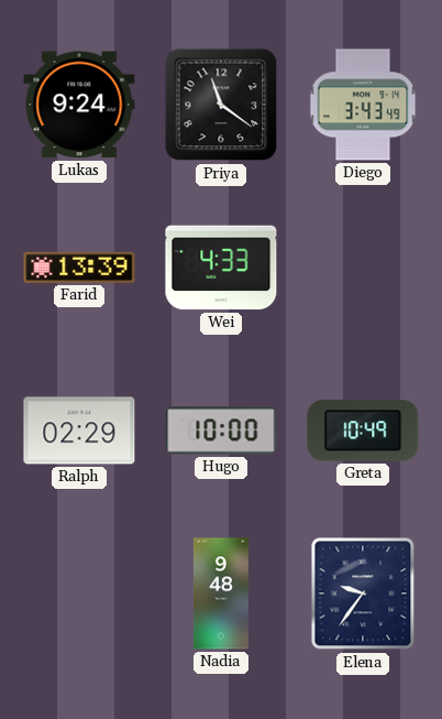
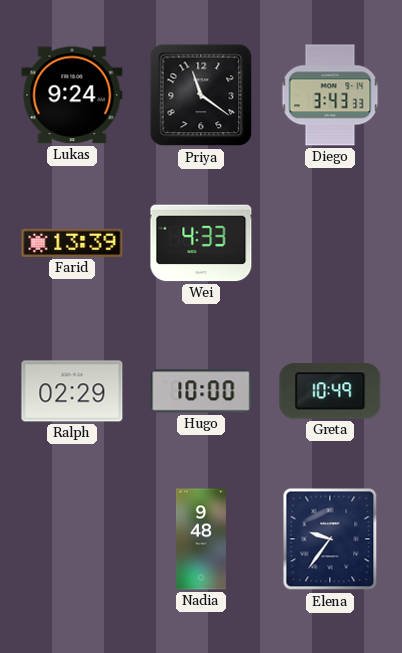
Diego: 3:43:49 -> 3:43:33 (330, 95)
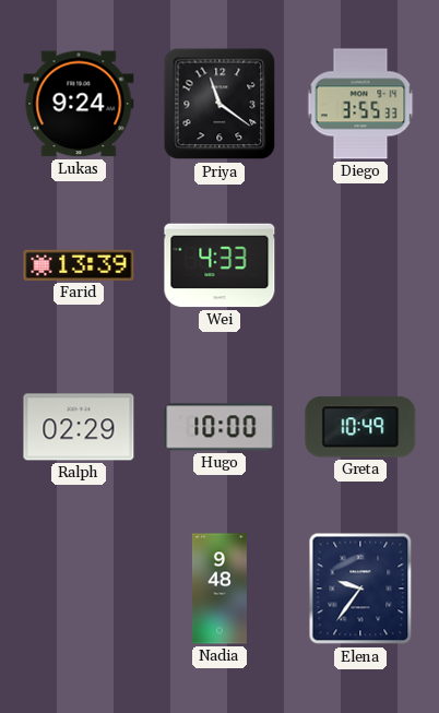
Diego: 3:43 -> 3:55 (360, 104)
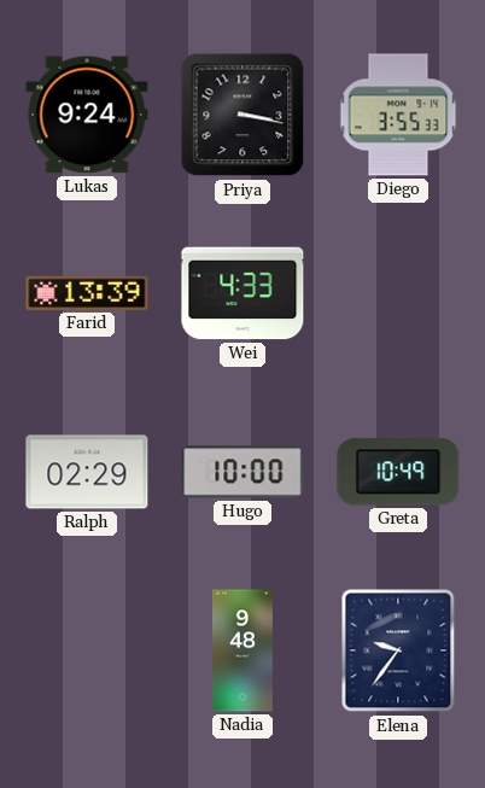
Priya: 11:21 -> 3:17 (242, 115)
